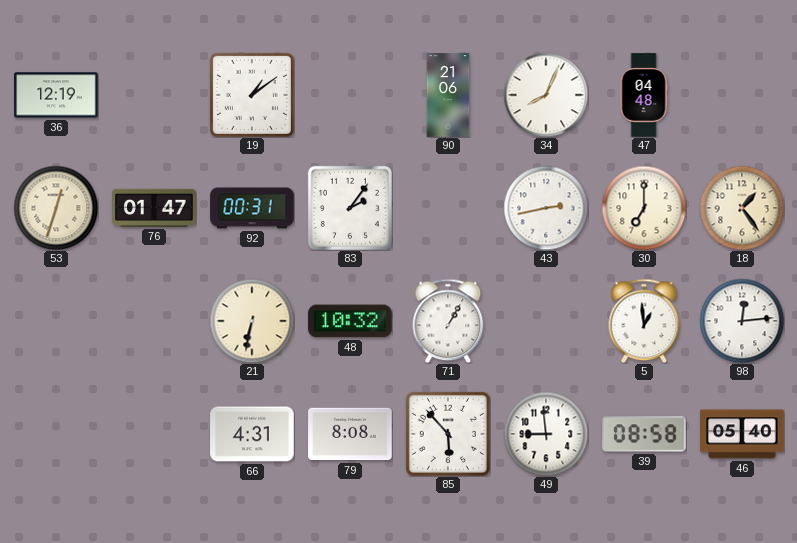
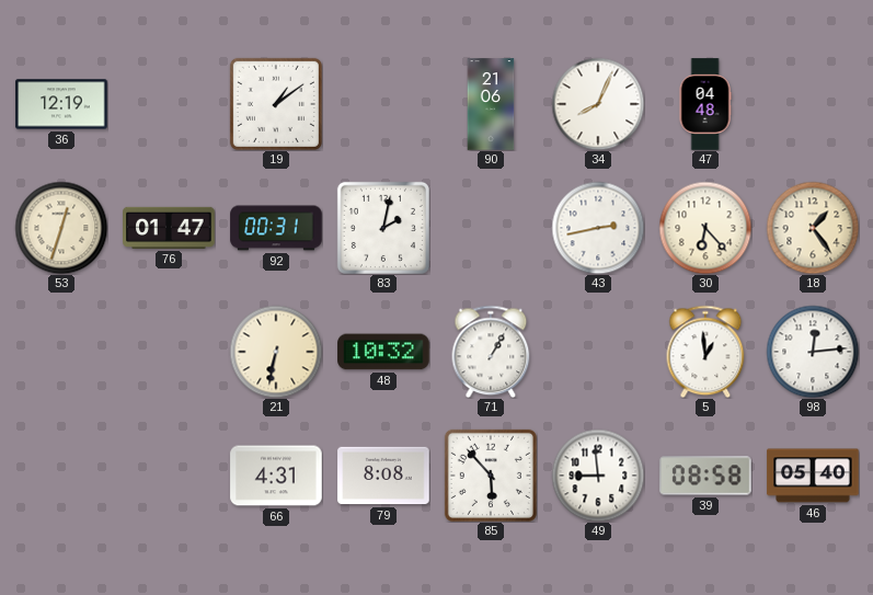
83: 2:06 -> 2:02 (383, 228)
30: 7:00 -> 6:23 (705, 228)
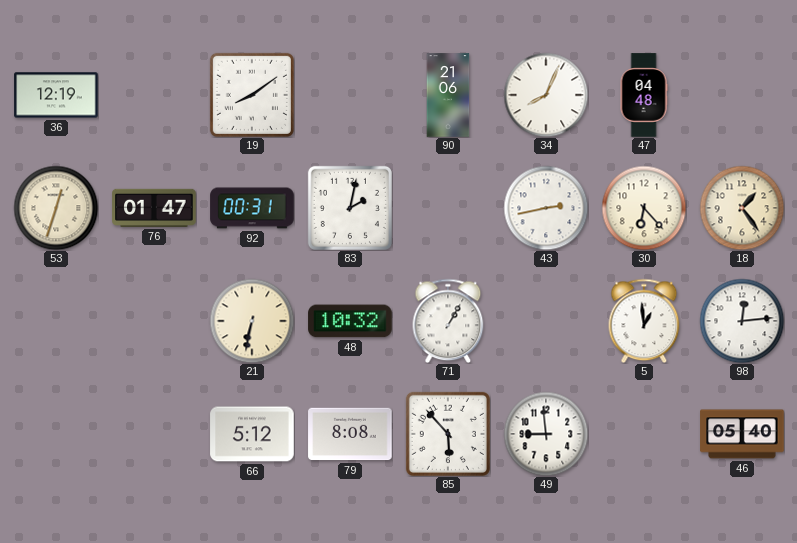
19: 1:09 -> 8:09 (252, 95)
66: 4:31 -> 5:12 (252, 434)
39: 08:58 -> none (705, 476)
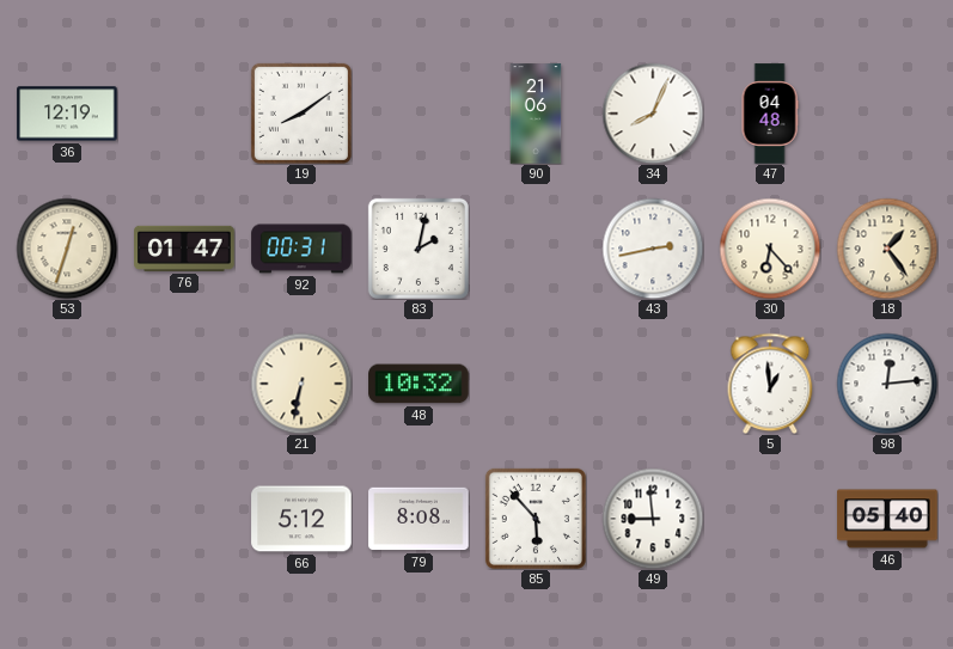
71: 1:05 -> none (448, 321)
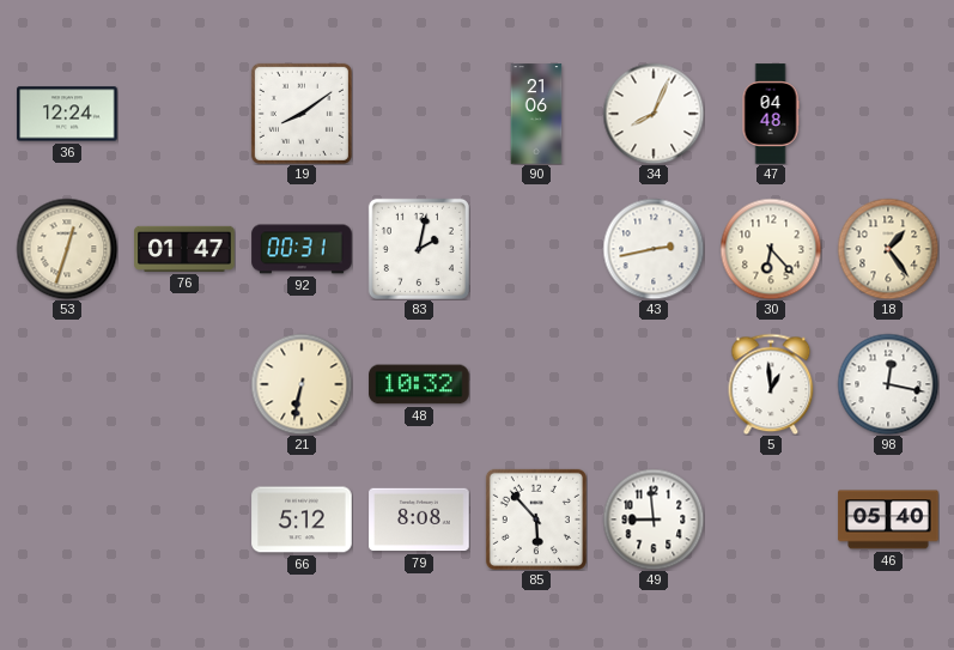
36: 12:19 -> 12:24 (67, 114)
98: 12:14 -> 12:17 (888, 384)
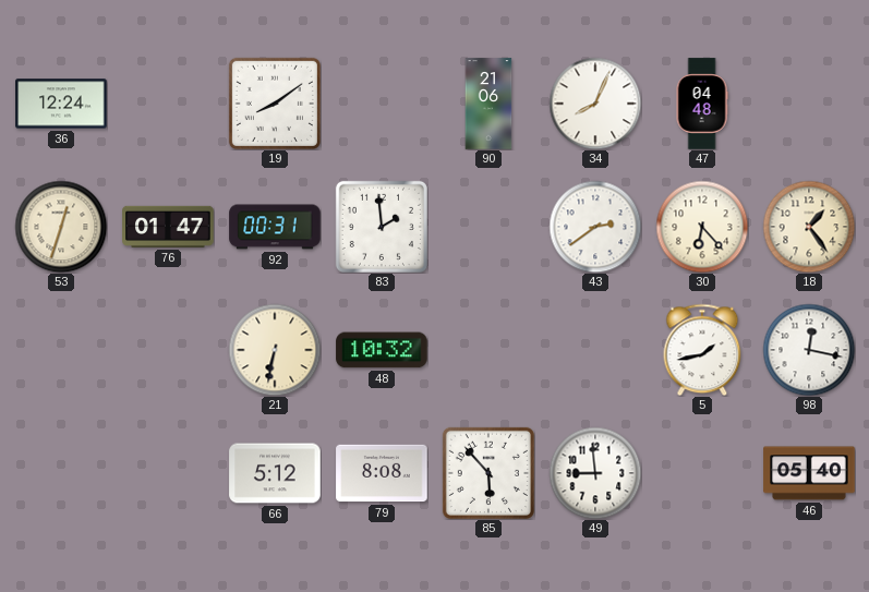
83: 2:02 -> 1:59 (382, 227)
43: 2:43 -> 2:39 (595, 227)
5: 12:59 -> 1:43 (702, 350)
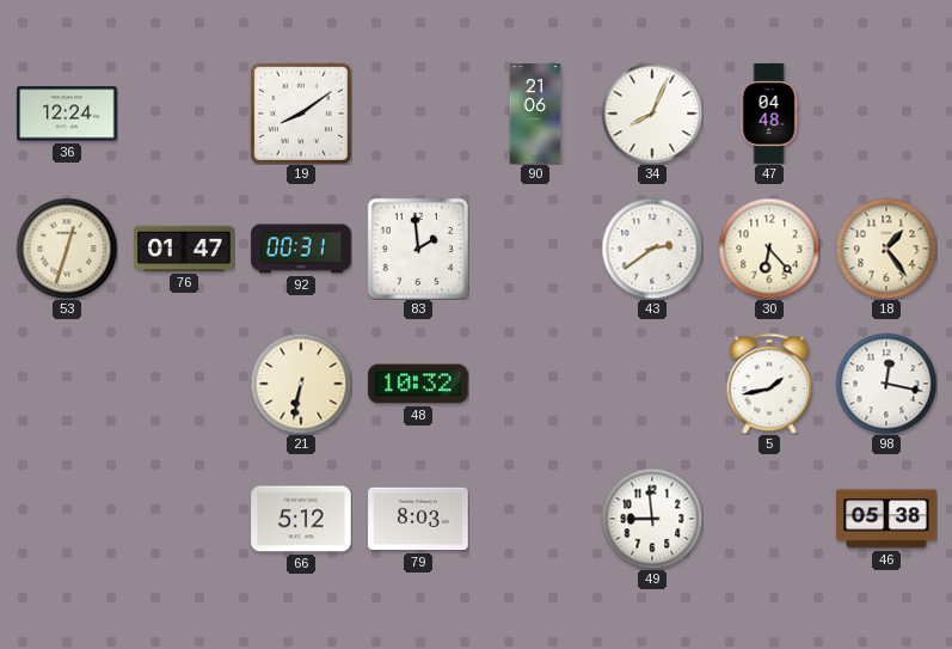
79: 8:08 -> 8:03 (418, 519)
85: 5:53 -> none (488, 473)
46: 05:40 -> 05:38 (886, 519)
